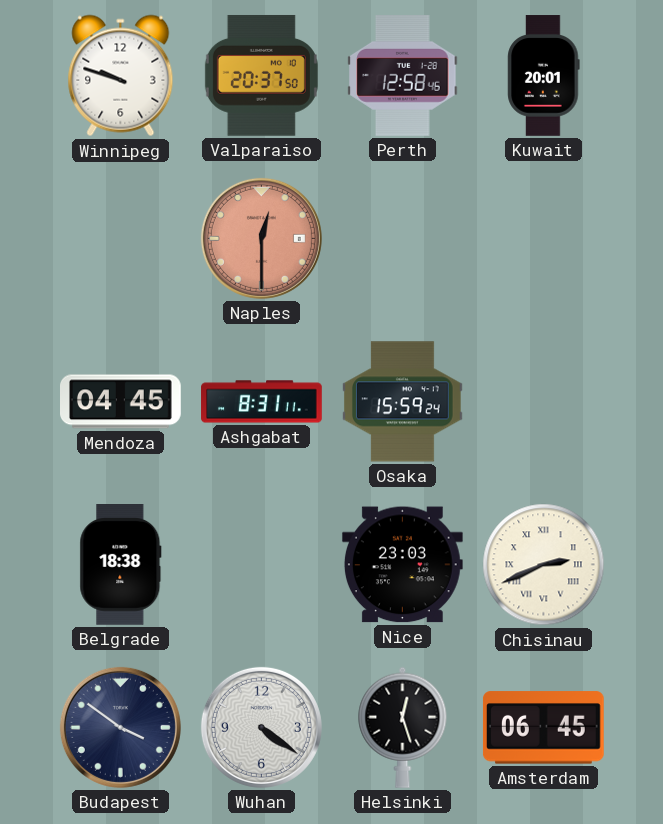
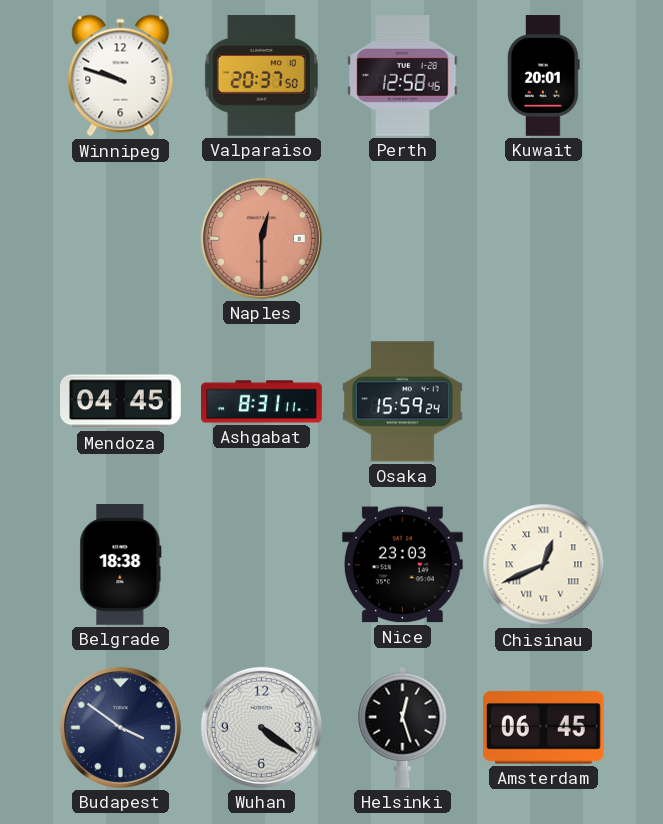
Chisinau: 2:41 -> 12:41 (544, 565)
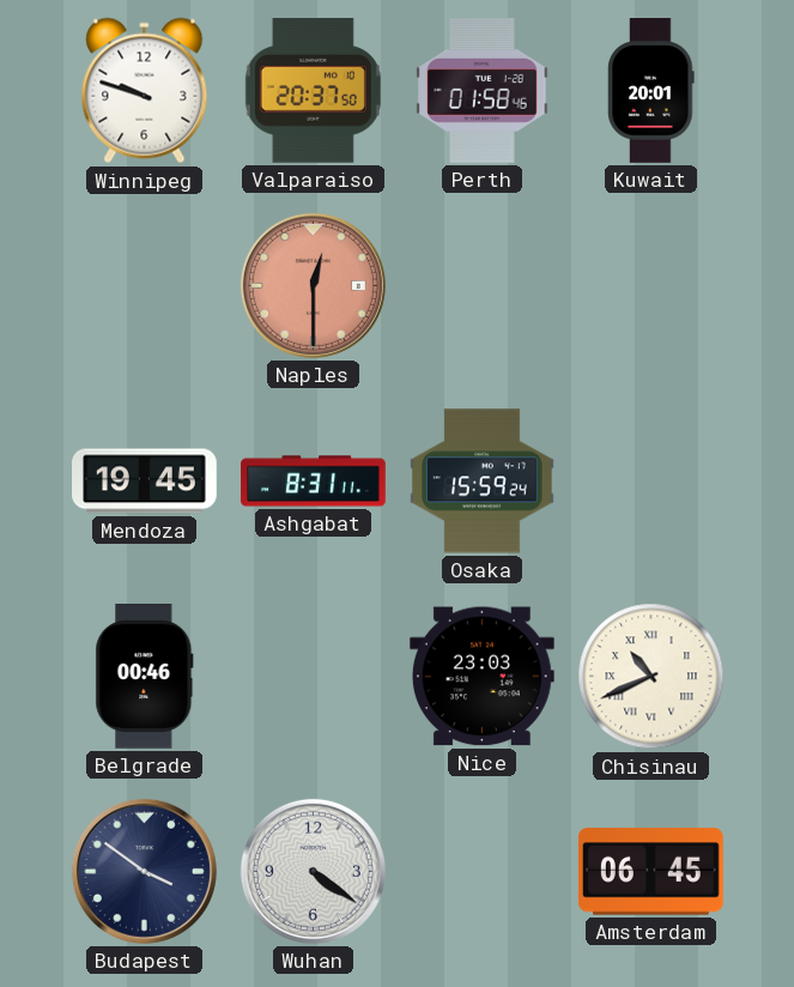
Perth: 12:58 -> 01:58 (483, 91)
Mendoza: 04:45 -> 19:45 (145, 482)
Belgrade: 18:38 -> 00:46 (145, 677)
Chisinau: 12:41 -> 10:41 (651, 677)
Helsinki: 12:27 -> none (403, 727)
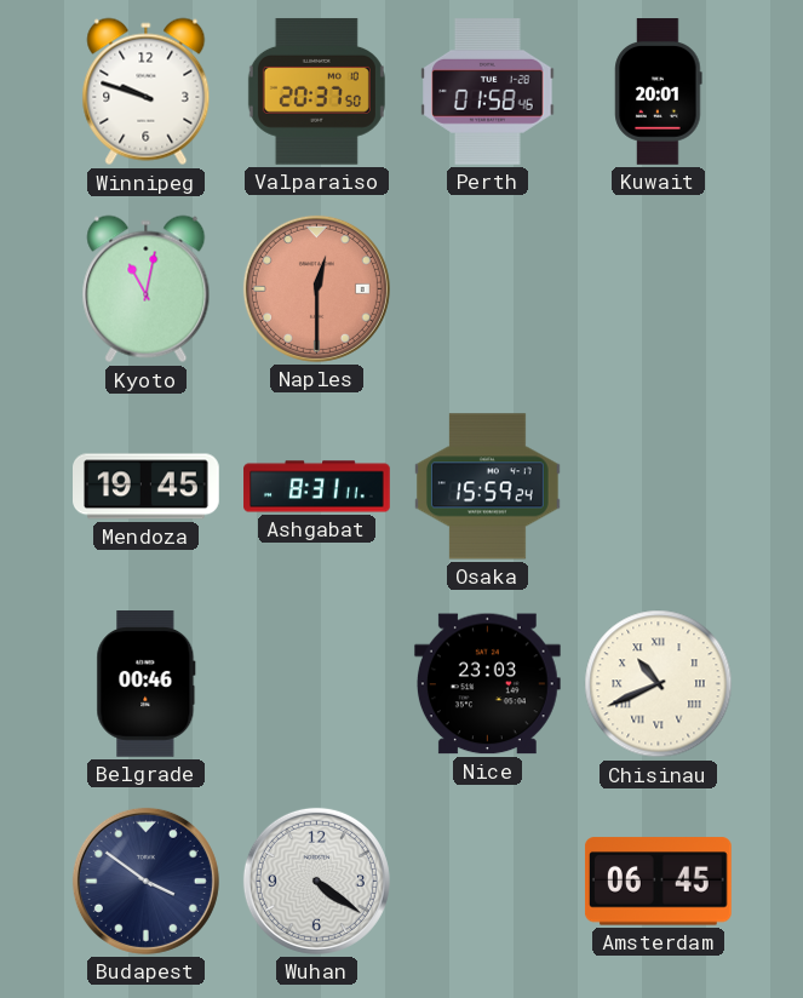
Kyoto: none -> 11:02 (147, 289)
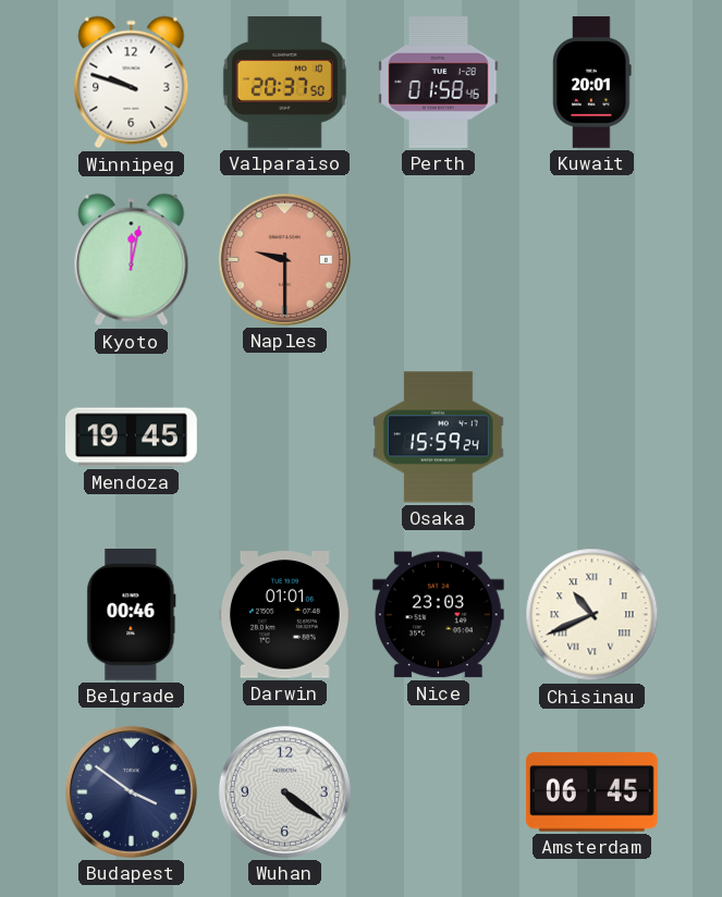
Kyoto: 11:02 -> 12:02 (132, 260)
Naples: 12:30 -> 9:30 (284, 259)
Ashgabat: 8:31 -> none (317, 487)
Darwin: none -> 01:01 (285, 615)
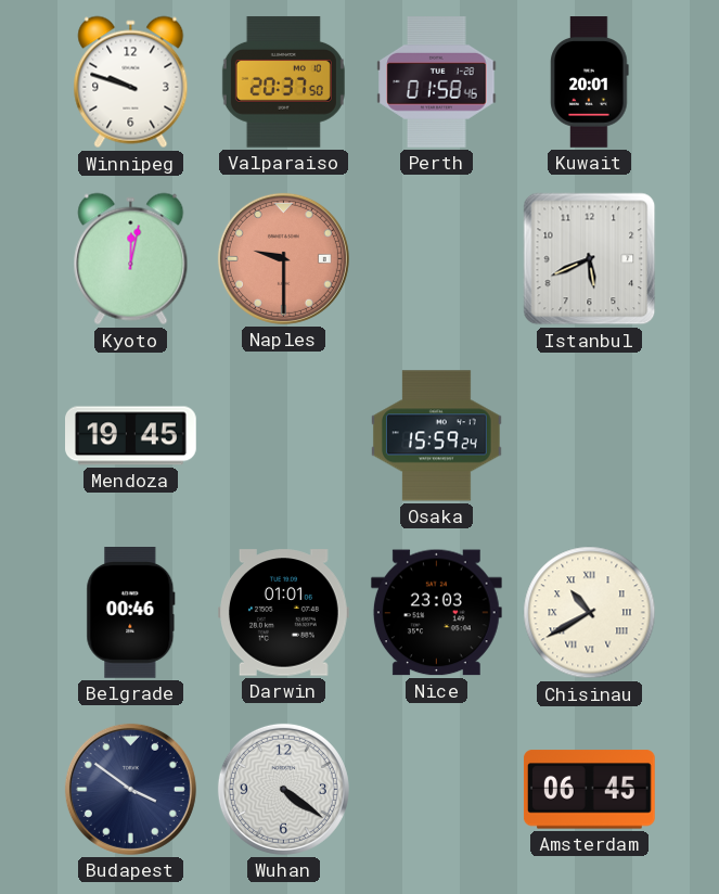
Istanbul: none -> 5:41 (590, 259)
Chisinau: 10:41 -> 10:40 (590, 613)
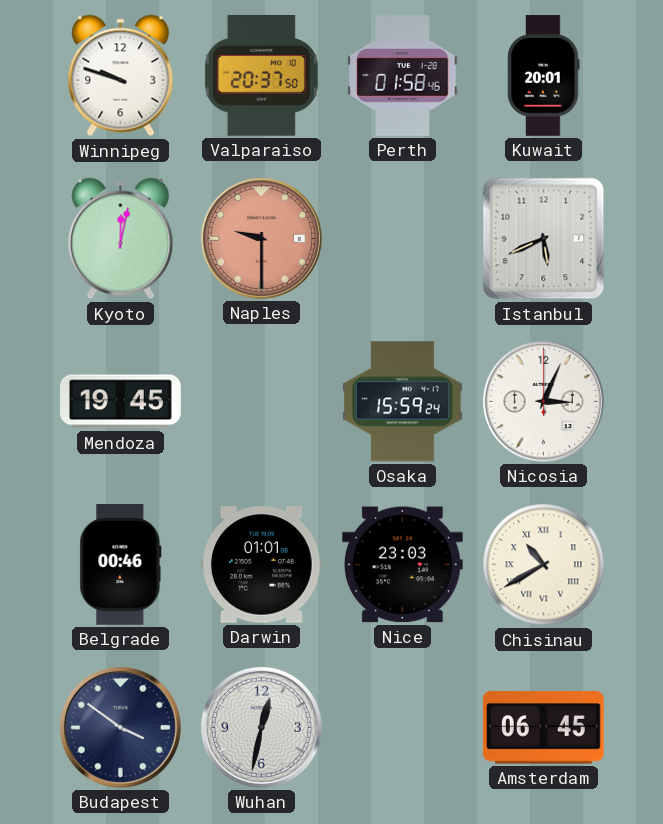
Nicosia: none -> 3:04 (543, 401)
Wuhan: 4:21 -> 12:32 (261, 727)
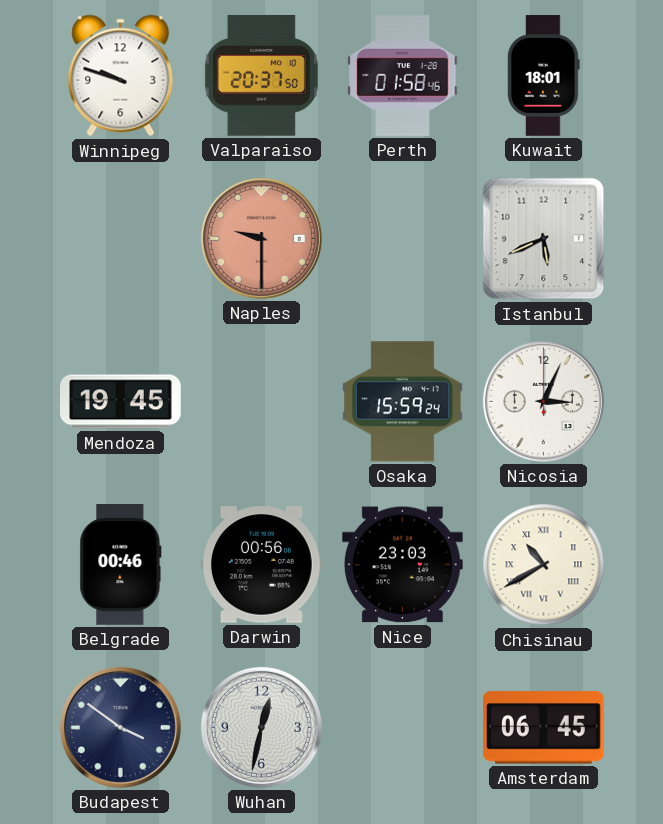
Kuwait: 20:01 -> 18:01 (544, 76)
Kyoto: 12:02 -> none (121, 239)
Darwin: 01:01 -> 00:56 (262, 565)
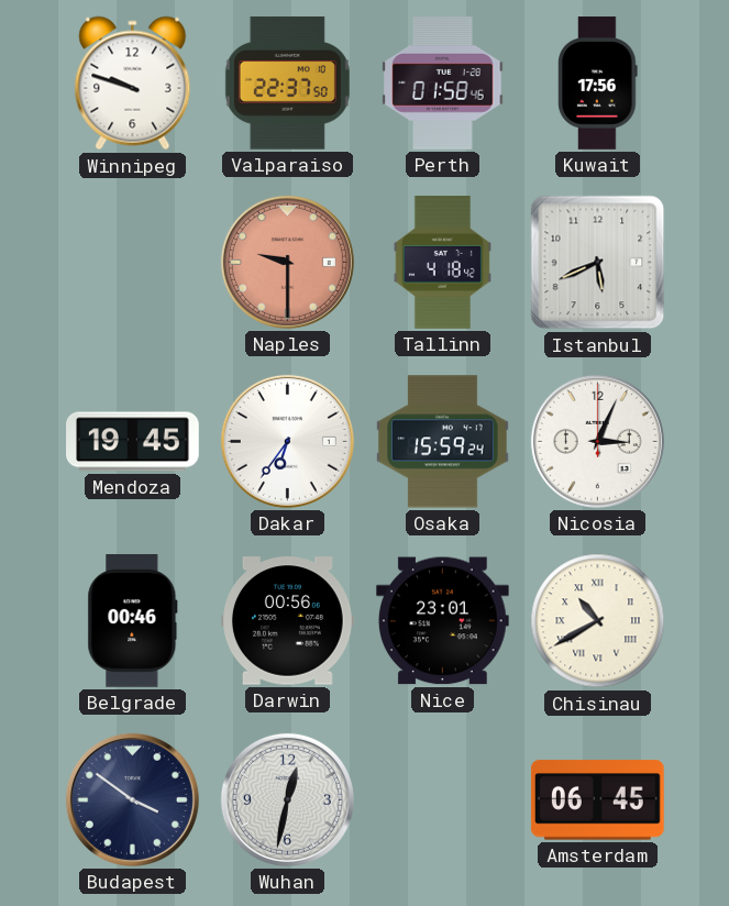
Valparaiso: 20:37 -> 22:37 (287, 82)
Kuwait: 18:01 -> 17:56 (598, 84)
Tallinn: none -> 4:18 (442, 263)
Dakar: none -> 6:36 (287, 441)
Nice: 23:03 -> 23:01 (442, 621)
